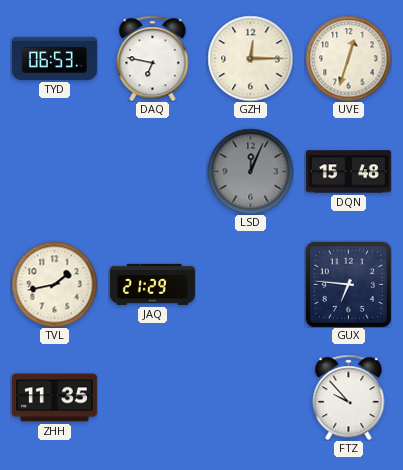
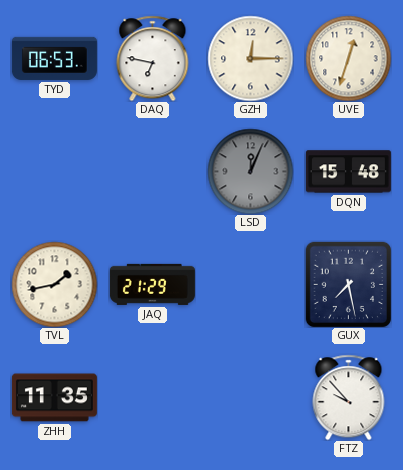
GUX: 6:46 -> 7:28 (348, 284)
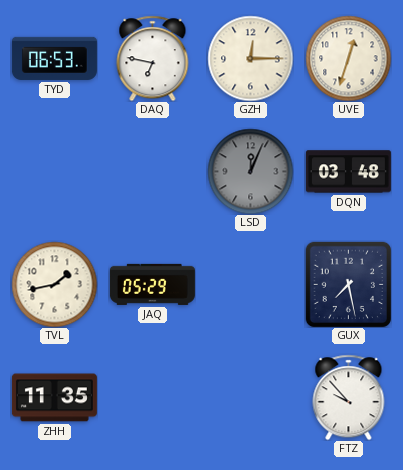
DQN: 15:48 -> 03:48 (348, 172)
JAQ: 21:29 -> 05:29 (152, 284)
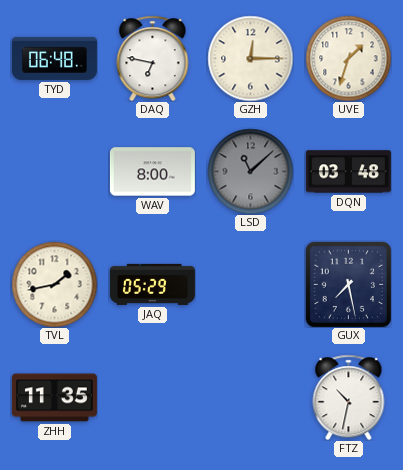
TYD: 06:53 -> 06:48 (54, 58)
UVE: 12:33 -> 1:33 (348, 58)
WAV: none -> 8:00 (152, 172)
LSD: 12:04 -> 11:08 (250, 171)
FTZ: 9:53 -> 10:32 (349, 397)
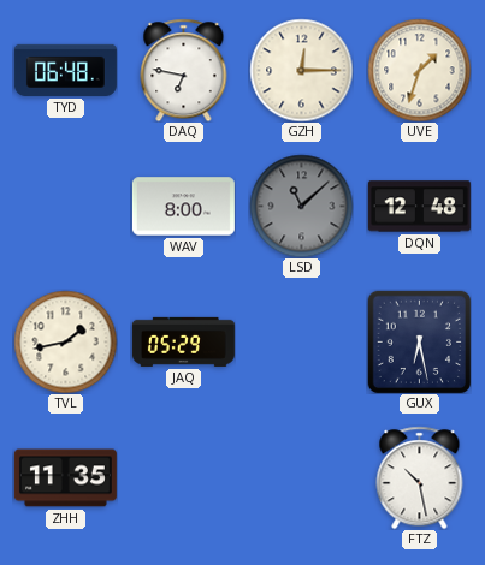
DQN: 03:48 -> 12:48 (419, 207)
GUX: 7:28 -> 6:28 (419, 341)
FTZ: 10:32 -> 10:28 (420, 477)
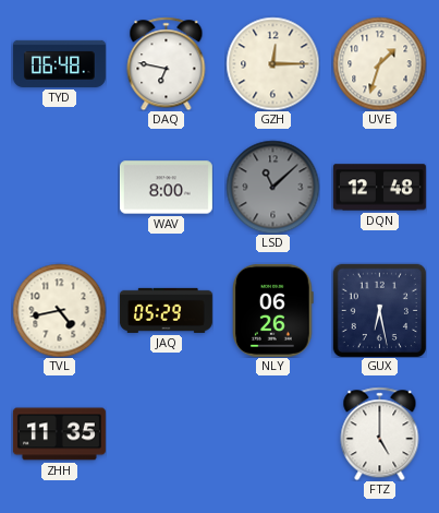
TVL: 1:43 -> 4:43 (59, 310)
NLY: none -> 06:26 (273, 310)
FTZ: 10:28 -> 5:00 (380, 433)
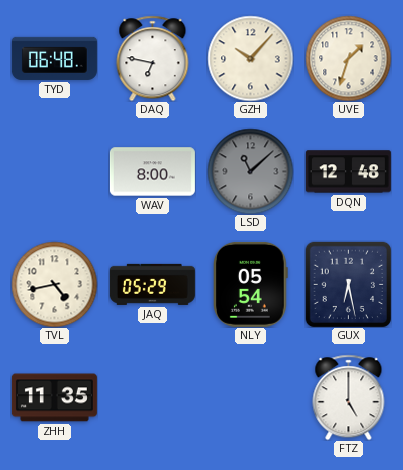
GZH: 12:15 -> 10:07 (250, 58)
NLY: 06:26 -> 05:54 (251, 284)
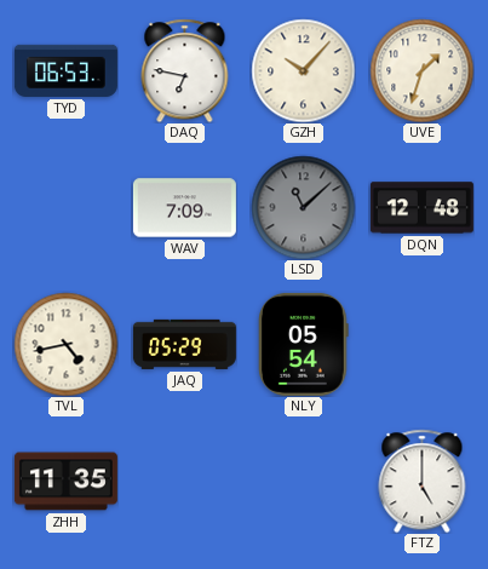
TYD: 06:48 -> 06:53 (65, 70)
WAV: 8:00 -> 7:09 (184, 208)
GUX: 6:28 -> none (348, 284)
